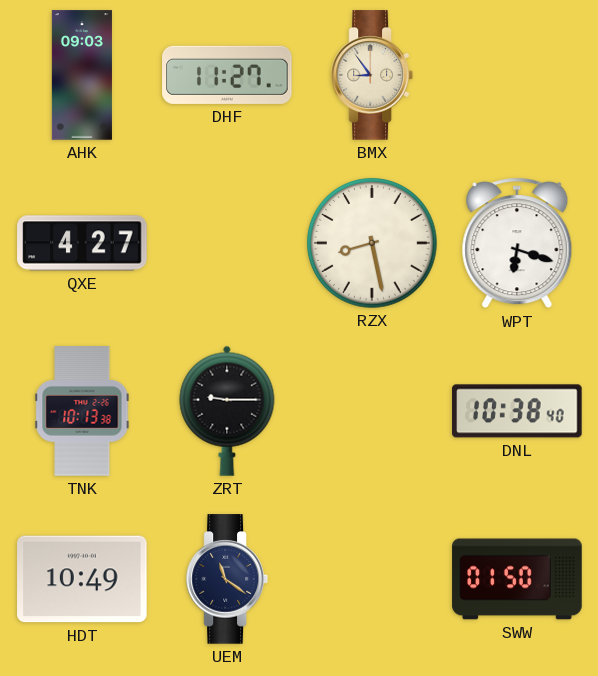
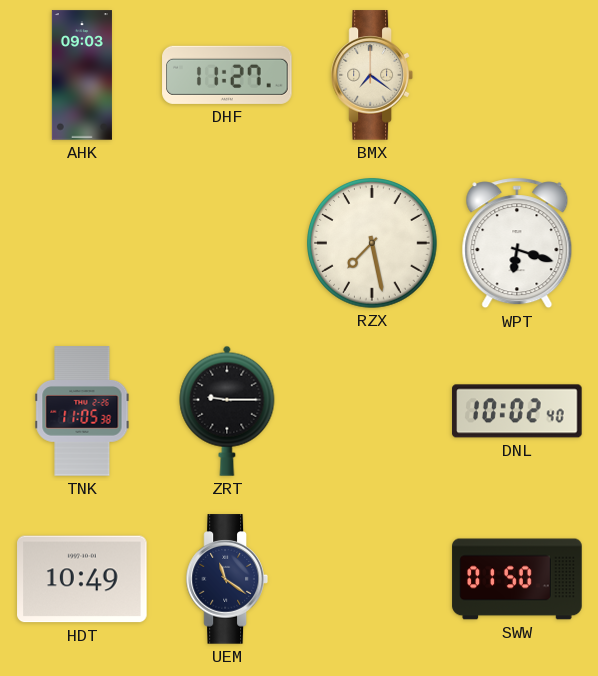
BMX: 8:54 -> 7:21 (372, 75)
QXE: 4:27 -> none (82, 243)
RZX: 8:28 -> 7:28 (373, 244)
TNK: 10:13 -> 11:05 (82, 411)
DNL: 10:38 -> 10:02 (517, 411)
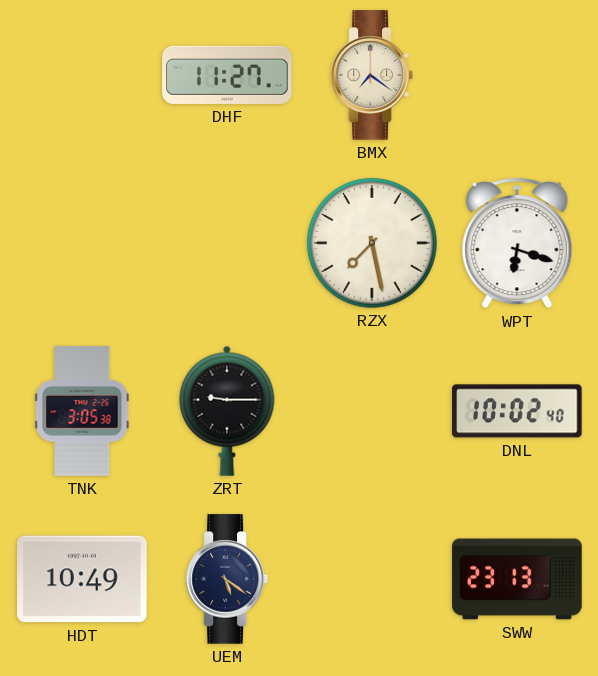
AHK: 09:03 -> none (82, 75)
TNK: 11:05 -> 3:05 (82, 411)
UEM: 11:21 -> 5:21 (227, 579)
SWW: 01:50 -> 23:13 (517, 579)
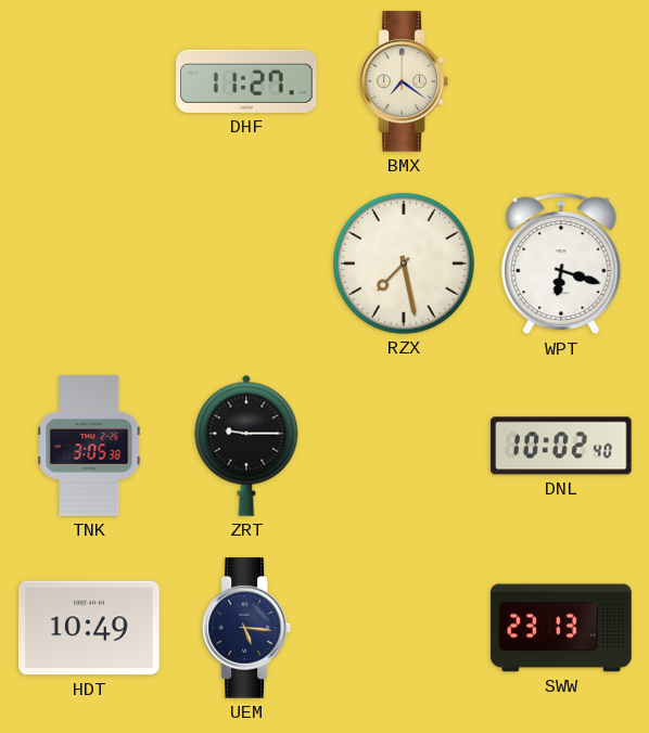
UEM: 5:21 -> 5:16 (246, 628)
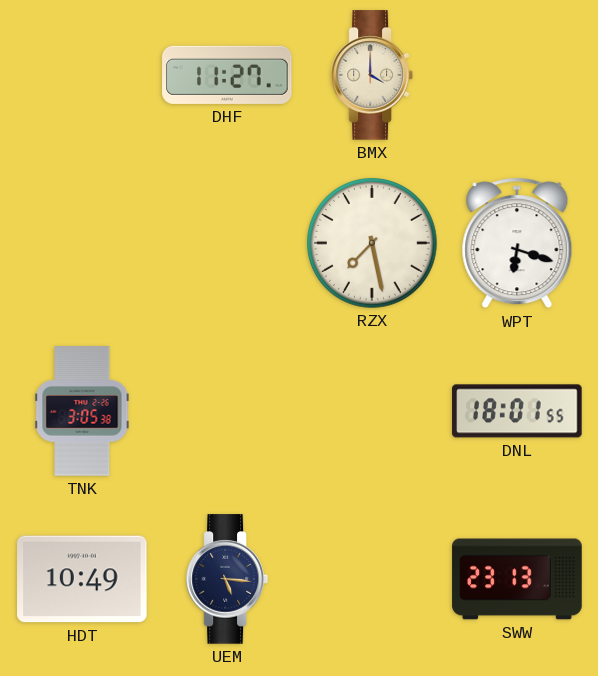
BMX: 7:21 -> 4:00 (372, 75)
ZRT: 9:15 -> none (246, 446)
DNL: 10:02 -> 18:01 (517, 411)
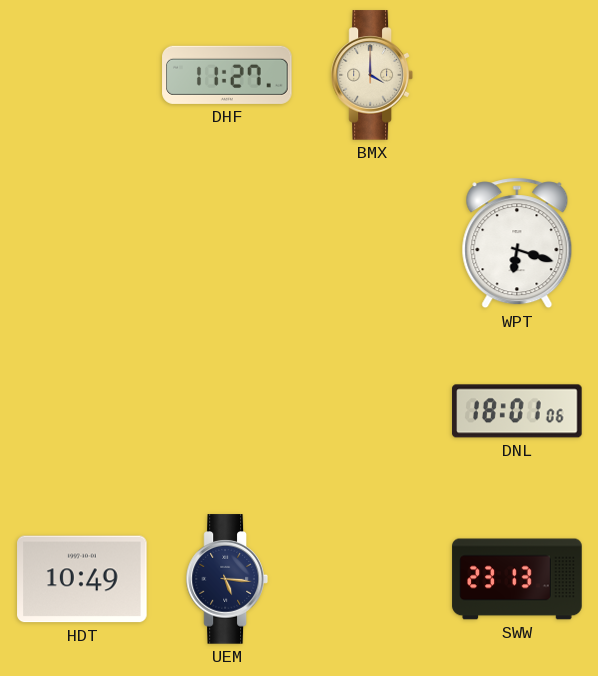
RZX: 7:28 -> none (373, 244)
TNK: 3:05 -> none (82, 411)
DNL: 18:01:55 -> 18:01:06 (517, 411)
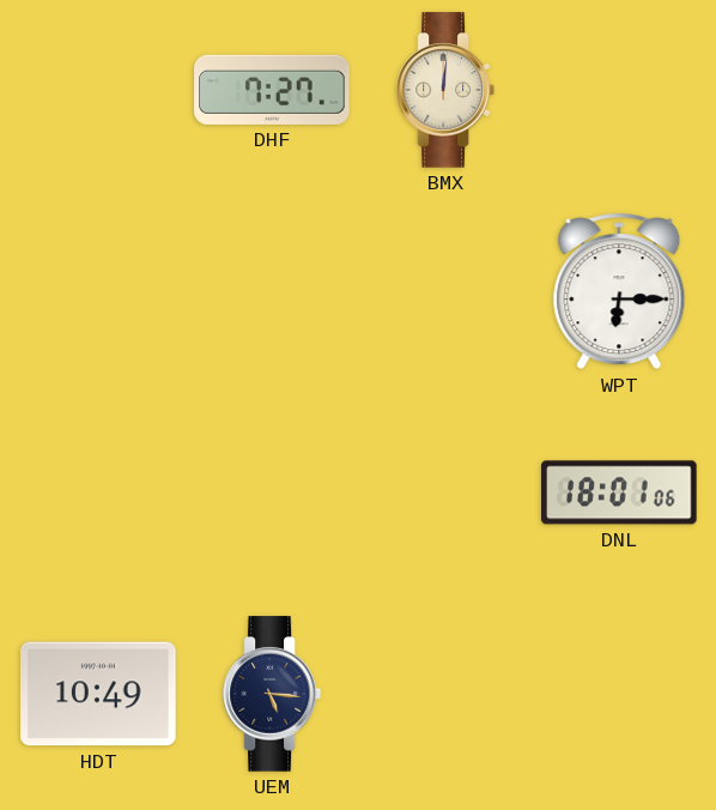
DHF: 11:27 -> 7:27 (272, 90)
BMX: 4:00 -> 12:01 (445, 90)
WPT: 6:18 -> 6:15 (619, 291)
SWW: 23:13 -> none (517, 579)
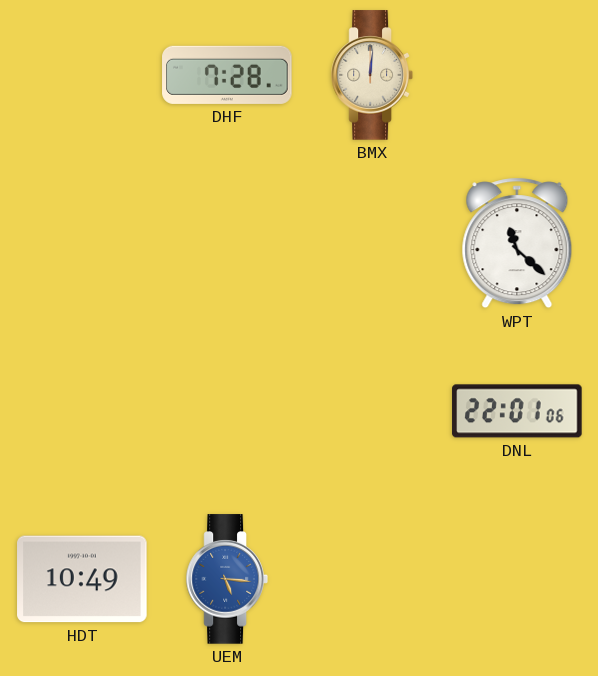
DHF: 7:27 -> 7:28 (227, 75)
WPT: 6:15 -> 11:22 (517, 243)
DNL: 18:01 -> 22:01 (517, 411)
UEM dial: navy -> blue (227, 579)
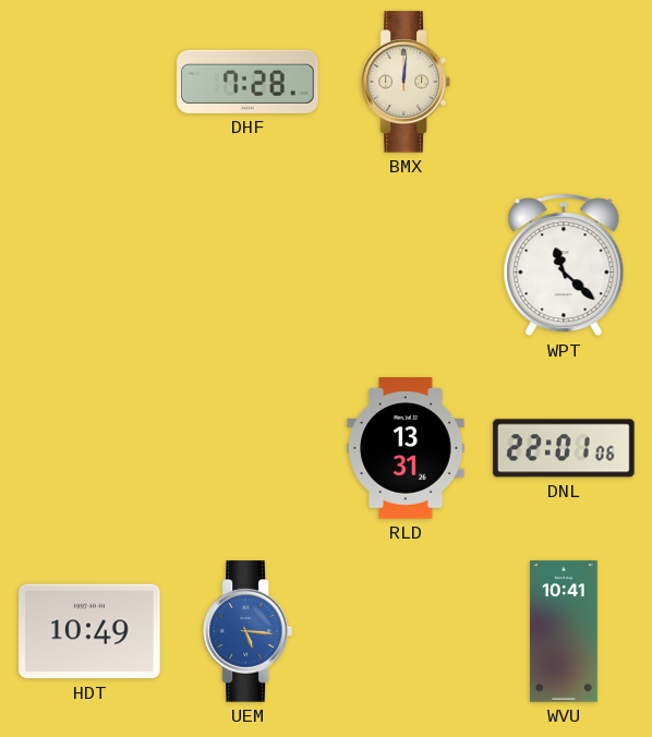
RLD: none -> 13:31 (406, 448)
WVU: none -> 10:41 (565, 631)
